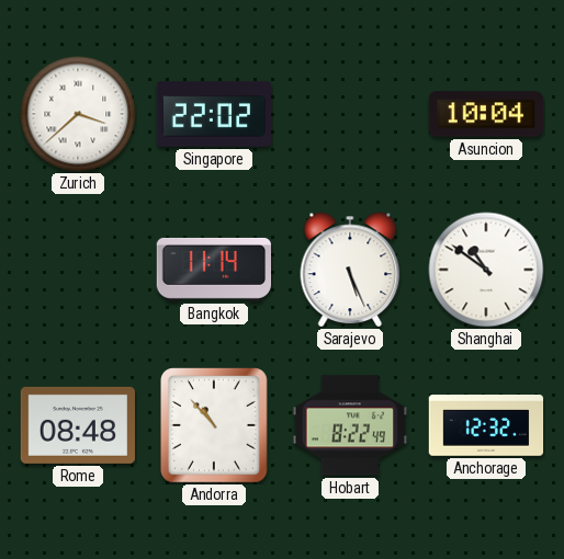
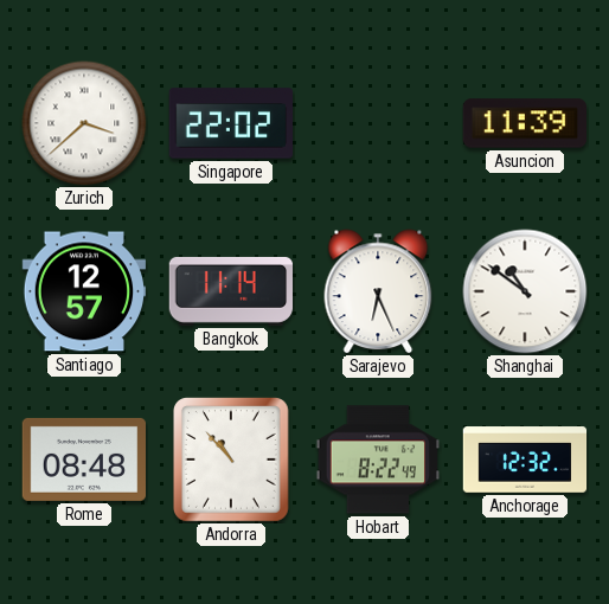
Asuncion: 10:04 -> 11:39 (524, 123)
Santiago: none -> 12:57 (84, 291)
Sarajevo: 5:26 -> 6:26 (378, 291)
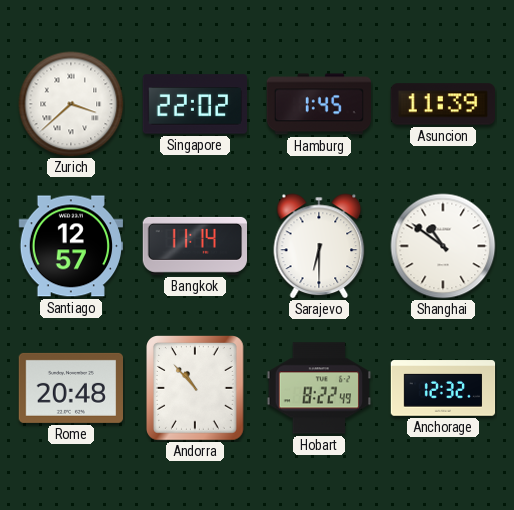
Hamburg: none -> 1:45 (318, 104)
Sarajevo: 6:26 -> 6:30 (319, 246)
Rome: 08:48 -> 20:48 (70, 388)
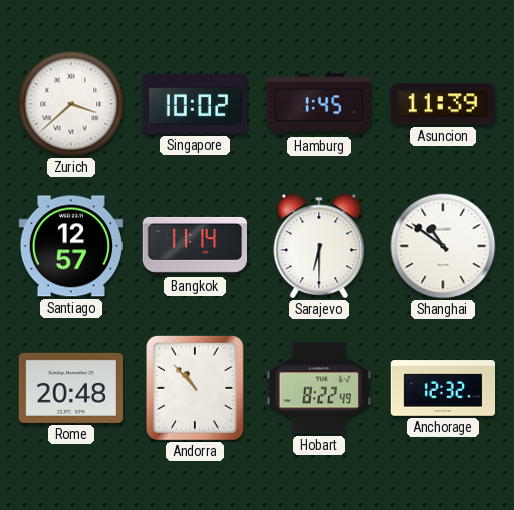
Singapore: 22:02 -> 10:02 (194, 104)
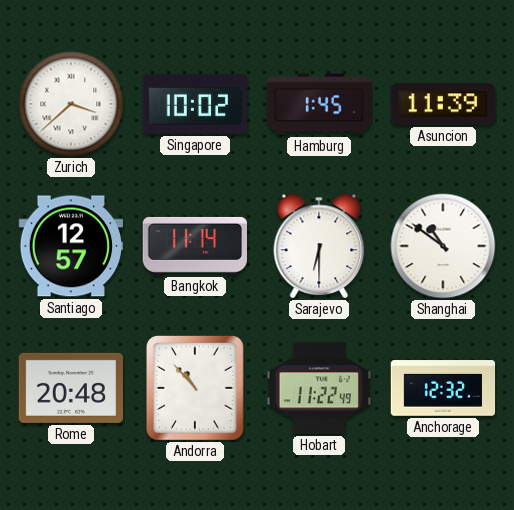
Hobart: 8:22 -> 11:22 (318, 388)
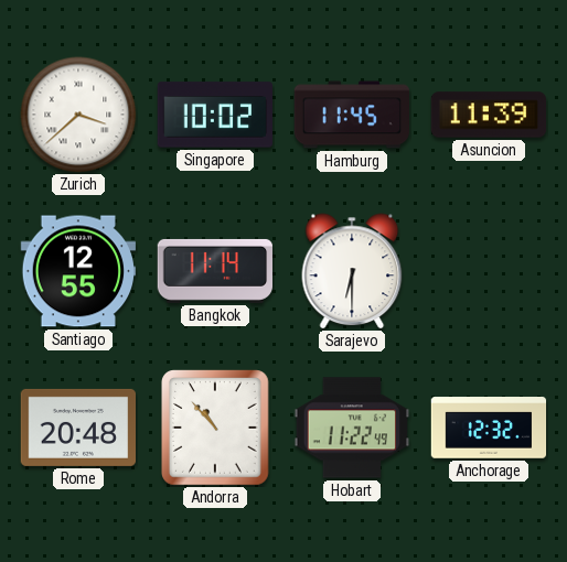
Hamburg: 1:45 -> 11:45 (351, 115)
Santiago: 12:57 -> 12:55 (78, 271)
Shanghai: 10:51 -> none (443, 246)
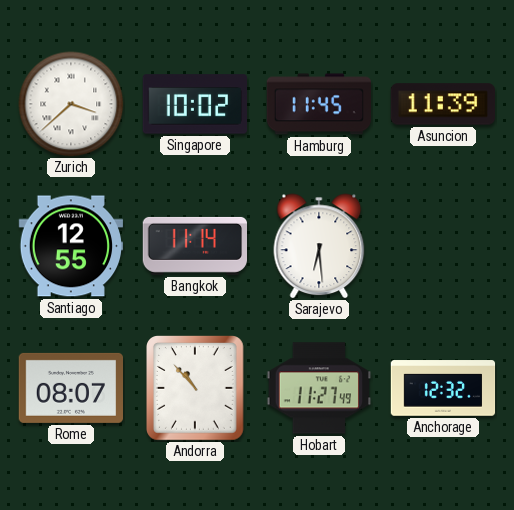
Sarajevo: 6:30 -> 6:29 (319, 246)
Rome: 20:48 -> 08:07 (70, 388)
Hobart: 11:22 -> 11:27 (318, 388)
